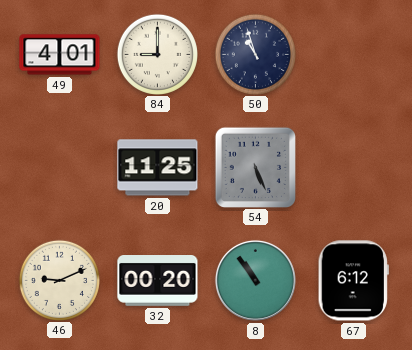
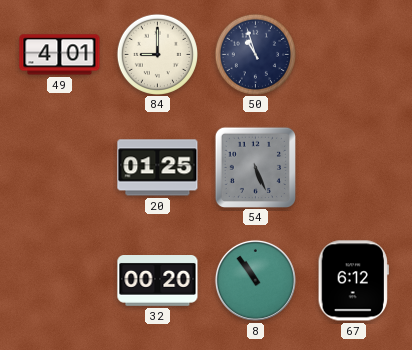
20: 11:25 -> 01:25 (158, 168)
46: 9:11 -> none (59, 280)
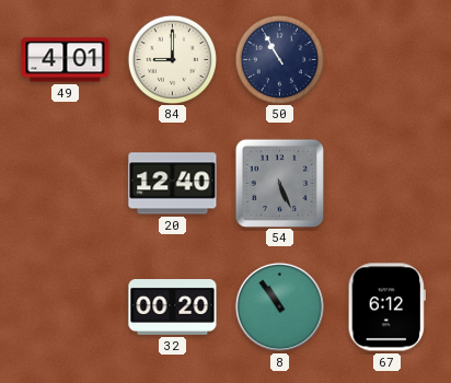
50: 10:57 -> 10:55 (279, 59)
20: 01:25 -> 12:40 (173, 184)
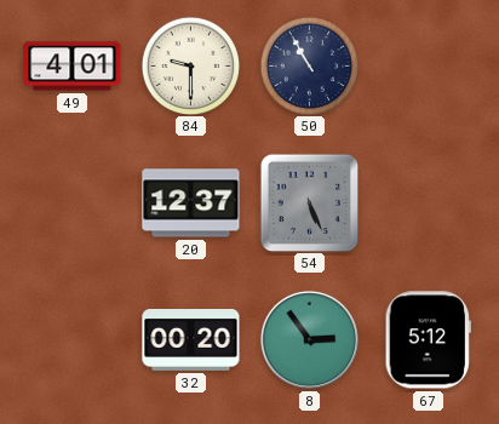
84: 9:00 -> 9:30 (190, 65)
20: 12:40 -> 12:37 (191, 204)
8: 10:54 -> 2:54 (309, 339)
67: 6:12 -> 5:12 (428, 340)
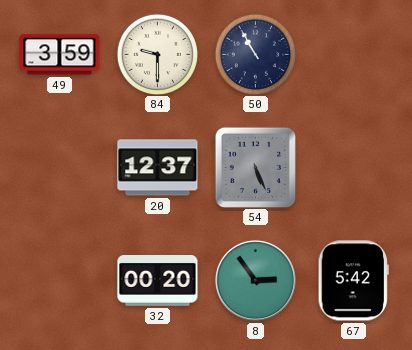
49: 4:01 -> 3:59 (60, 55)
67: 5:12 -> 5:42 (353, 281)
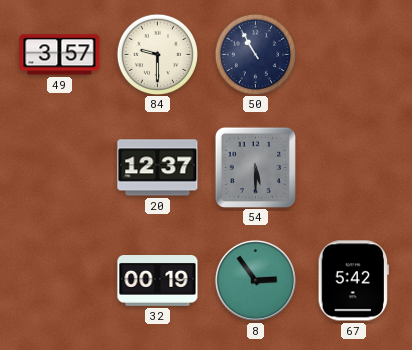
49: 3:59 -> 3:57 (60, 55)
54: 5:26 -> 5:30 (255, 167)
32: 00:20 -> 00:19 (158, 281)
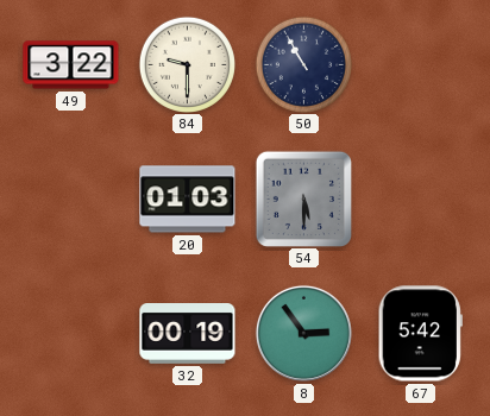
49: 3:57 -> 3:22 (71, 65)
20: 12:37 -> 01:03 (188, 200)
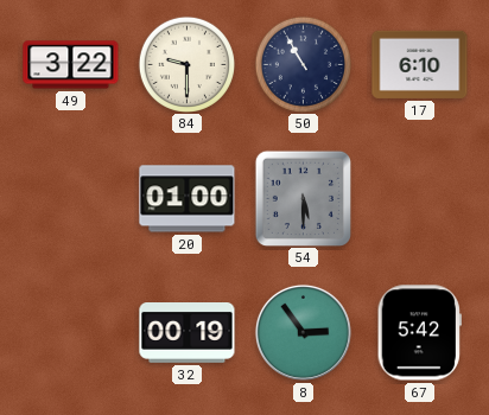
17: none -> 6:10 (420, 64)
20: 01:03 -> 01:00 (188, 199)
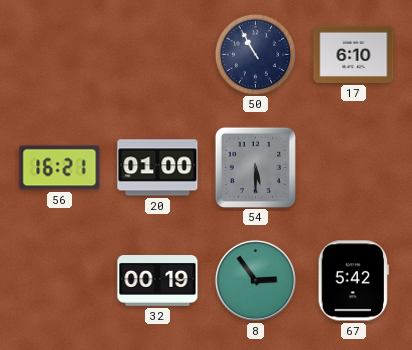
49: 3:22 -> none (71, 65)
84: 9:30 -> none (186, 64)
56: none -> 16:21 (60, 168)
